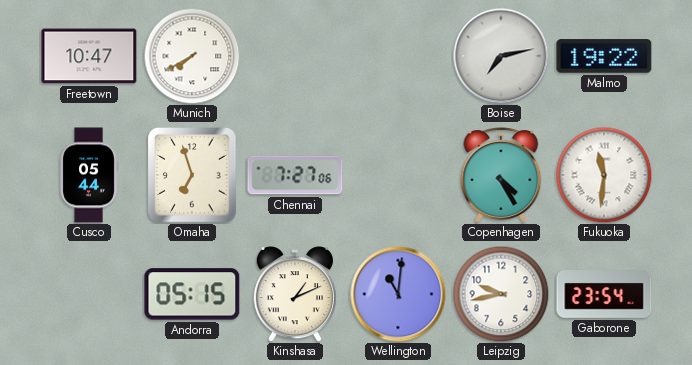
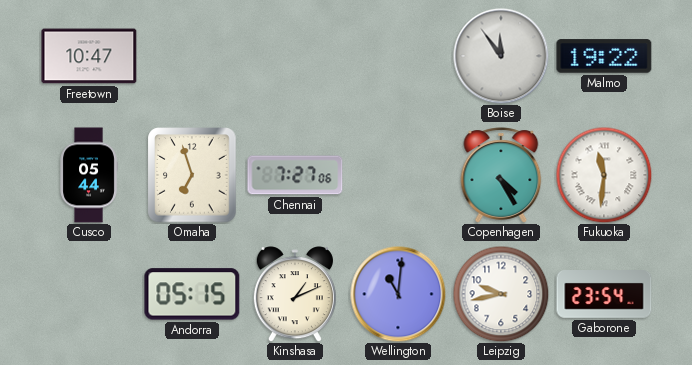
Munich: 7:40 -> none (192, 56)
Boise: 7:13 -> 11:54 (501, 56)
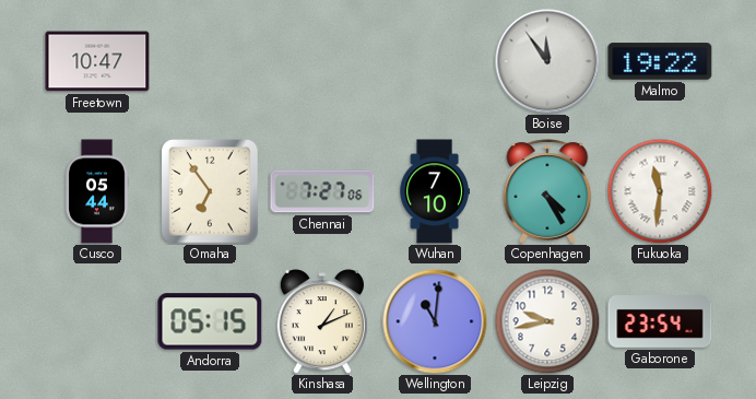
Omaha: 6:57 -> 6:54 (210, 191)
Wuhan: none -> 7:10 (435, 191)
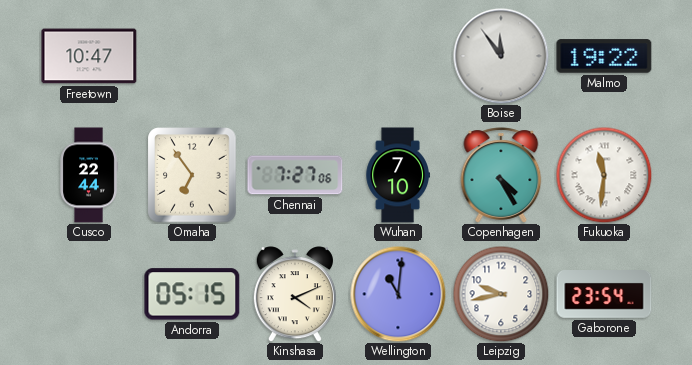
Cusco: 05:44 -> 22:44 (89, 175)
Kinshasa: 1:11 -> 4:11 (295, 294)
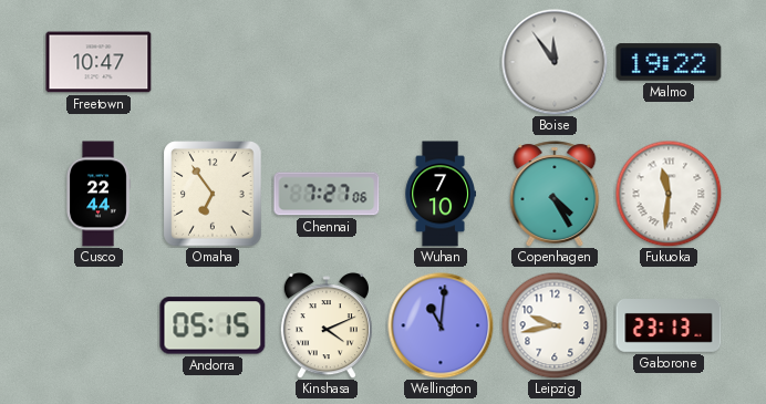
Gaborone: 23:54 -> 23:13 (669, 327)
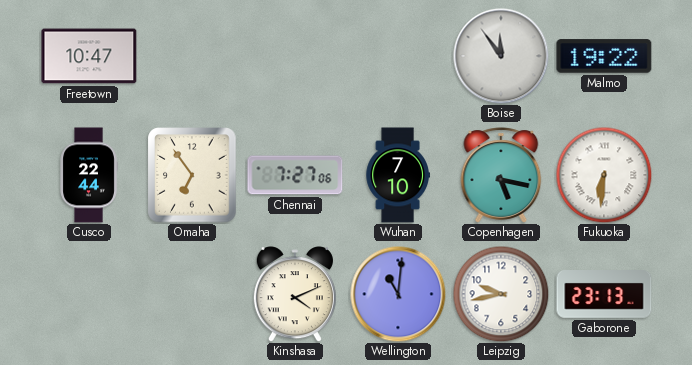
Copenhagen: 4:25 -> 5:17 (501, 175)
Fukuoka: 11:31 -> 6:31 (604, 175)
Andorra: 05:15 -> none (213, 325)
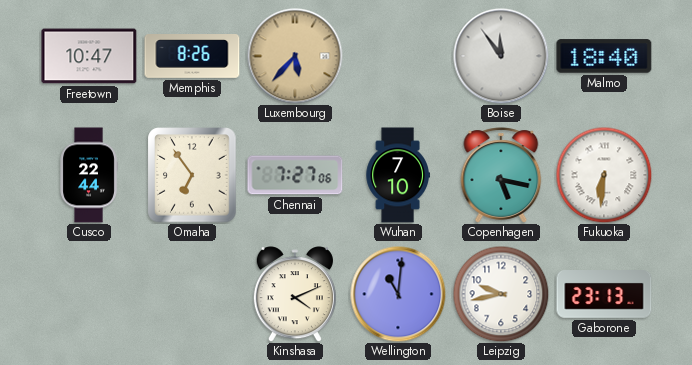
Memphis: none -> 8:26 (192, 57)
Luxembourg: none -> 5:37 (295, 56)
Malmo: 19:22 -> 18:40 (604, 56)
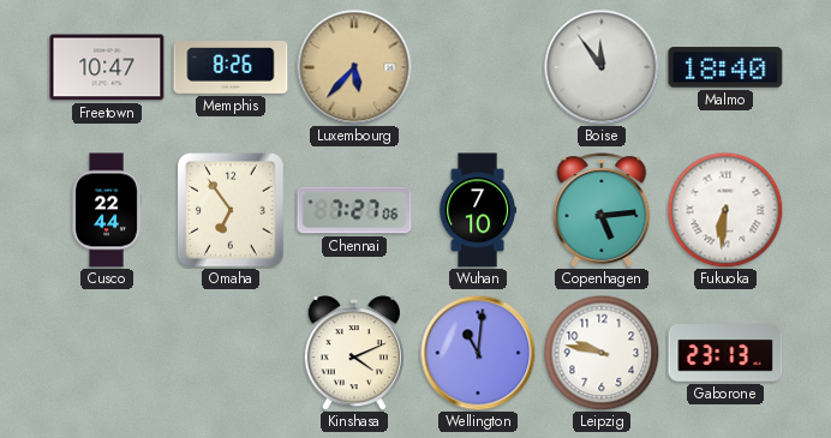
Copenhagen: 5:17 -> 5:14 (602, 210)
Leipzig: 9:43 -> 9:47 (602, 353)
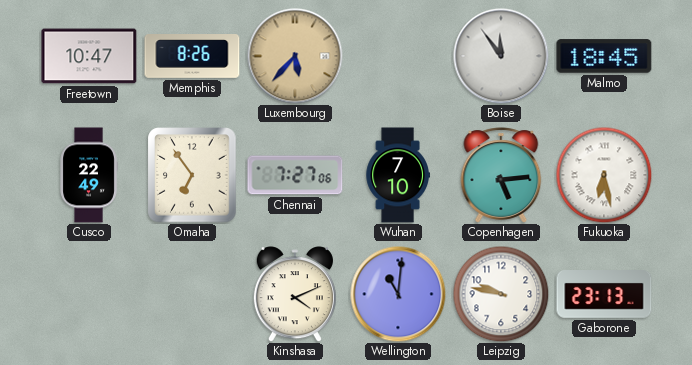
Malmo: 18:40 -> 18:45 (604, 56)
Cusco: 22:44 -> 22:49 (89, 175)
Fukuoka: 6:31 -> 6:28 (604, 175)
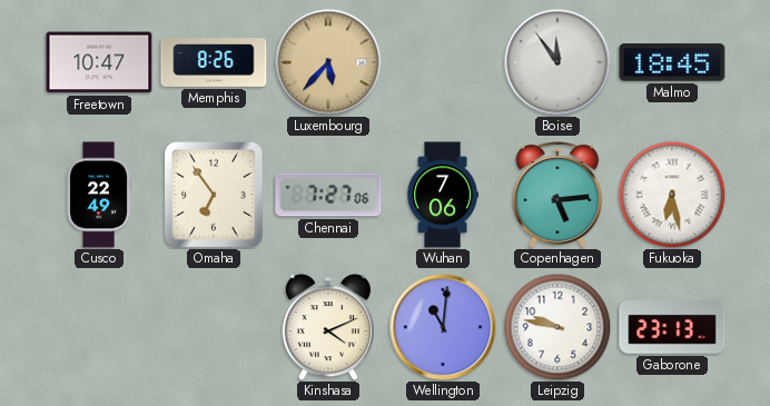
Wuhan: 7:10 -> 7:06 (443, 195)
